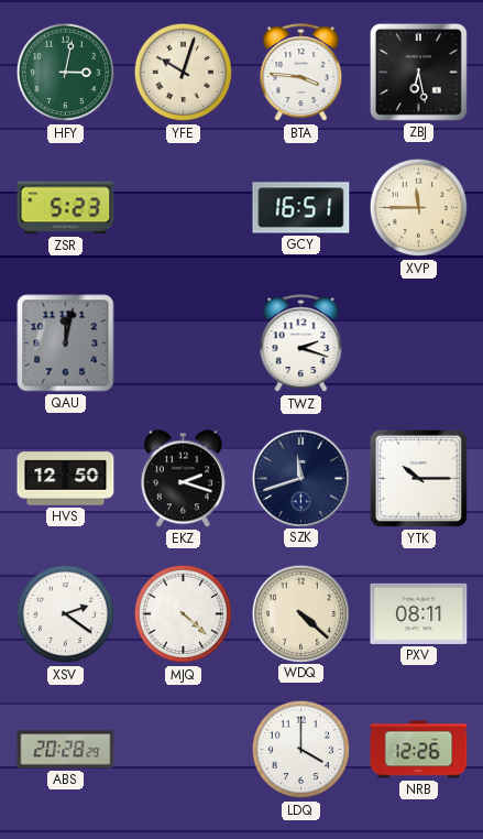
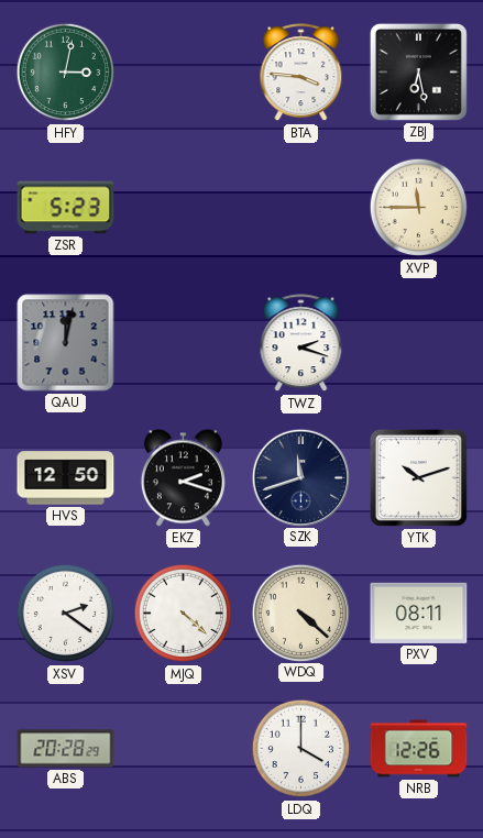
YFE: 10:03 -> none (184, 73)
GCY: 16:51 -> none (301, 208)
YTK: 10:15 -> 10:12 (418, 477)
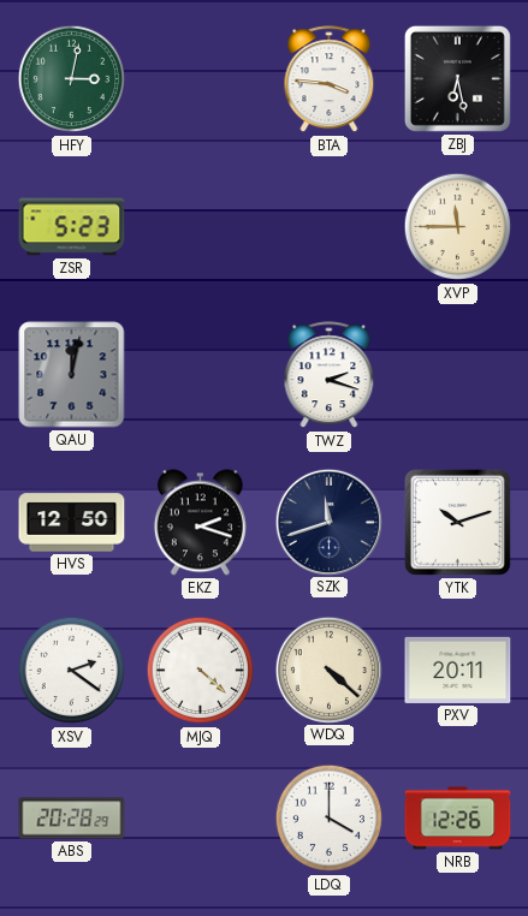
PXV: 08:11 -> 20:11 (458, 670)
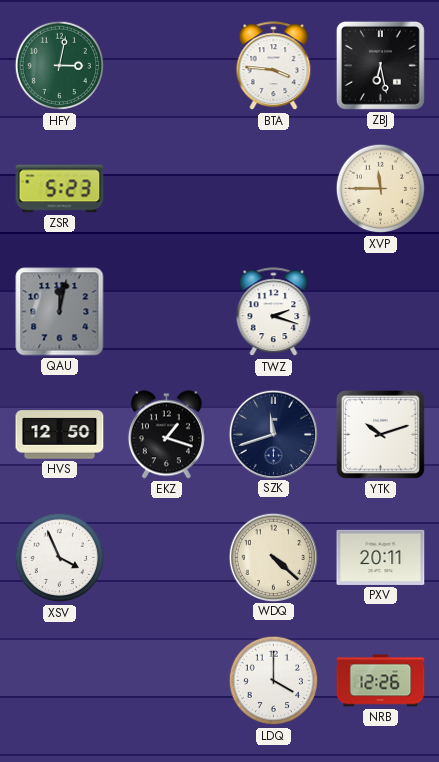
EKZ: 2:18 -> 1:18 (166, 435)
XSV: 2:21 -> 3:56 (60, 558)
MJQ: 4:22 -> none (201, 671)
ABS: 20:28 -> none (72, 819)
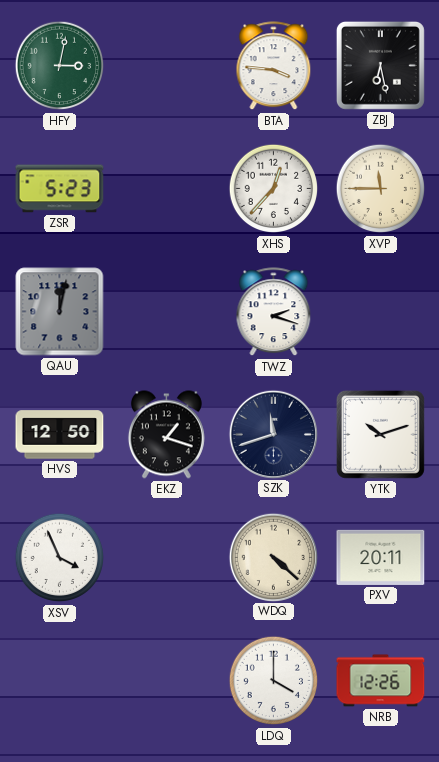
XHS: none -> 12:37 (274, 189)
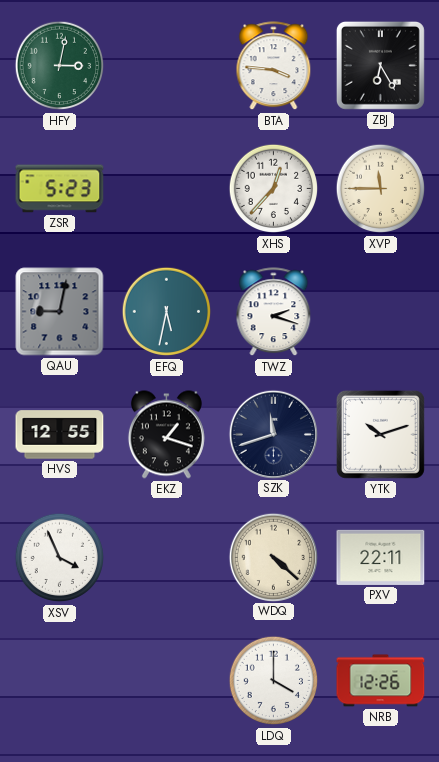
ZBJ: 6:28 -> 6:25 (380, 65)
QAU: 12:02 -> 9:02 (60, 312)
EFQ: none -> 5:32 (167, 312)
HVS: 12:50 -> 12:55 (60, 435)
PXV: 20:11 -> 22:11 (381, 557)
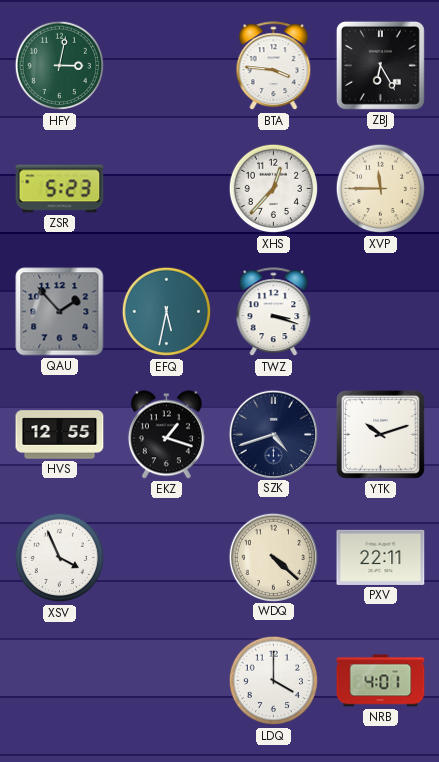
QAU: 9:02 -> 1:53 (60, 312)
TWZ: 2:18 -> 3:18 (274, 312)
SZK: 11:42 -> 4:42 (273, 434)
NRB: 12:26 -> 4:01 (381, 681)
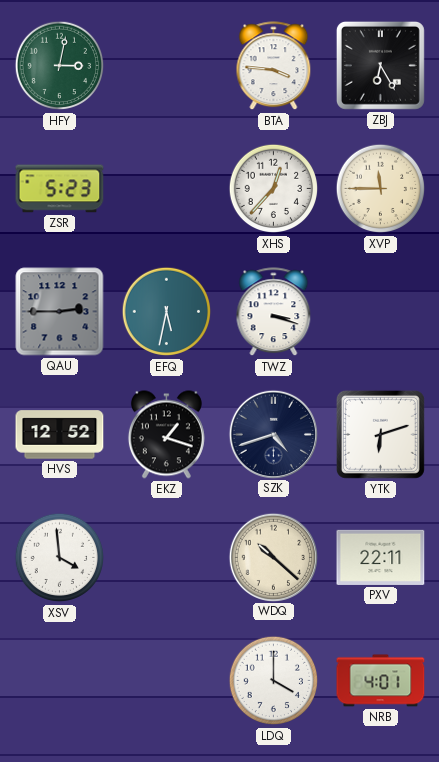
QAU: 1:53 -> 2:45 (60, 312)
HVS: 12:55 -> 12:52 (60, 435)
YTK: 10:12 -> 6:12 (380, 434)
XSV: 3:56 -> 3:59 (60, 558)
WDQ: 4:22 -> 10:22 (273, 557)
